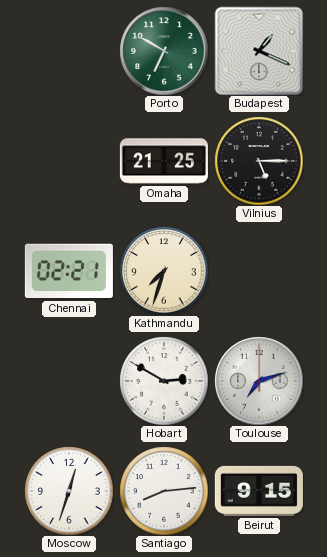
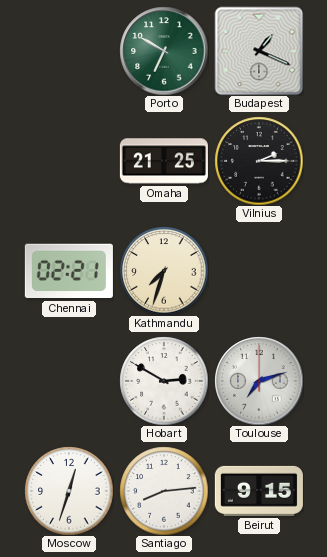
Vilnius: 5:15 -> 2:15 (259, 161)
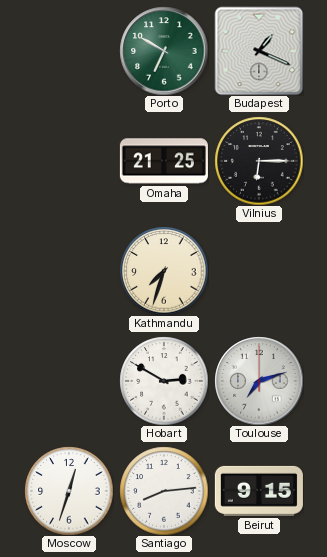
Vilnius: 2:15 -> 6:15 (259, 161)
Chennai: 02:21 -> none (69, 271)
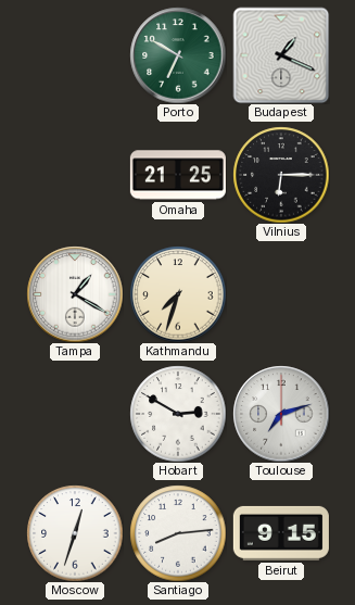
Tampa: none -> 1:20 (75, 294)
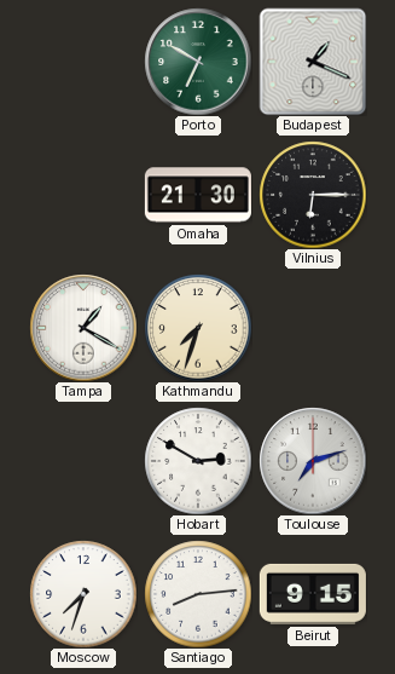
Omaha: 21:25 -> 21:30 (198, 195)
Moscow: 12:33 -> 7:33 (83, 594)
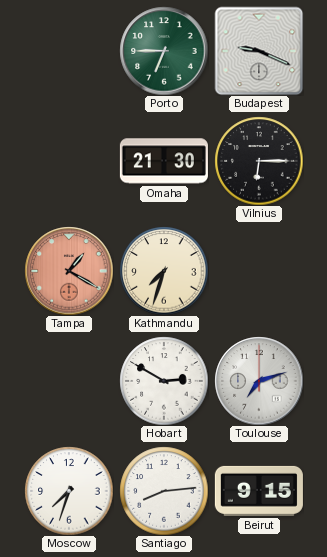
Porto: 6:50 -> 6:45 (164, 51)
Budapest: 1:19 -> 9:19 (259, 51)
Tampa dial: white -> salmon (69, 271)
